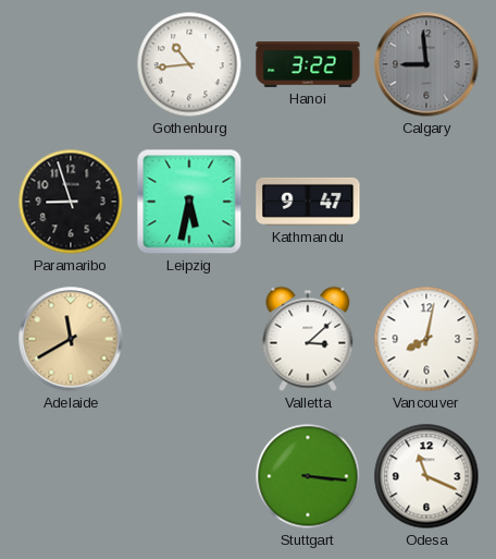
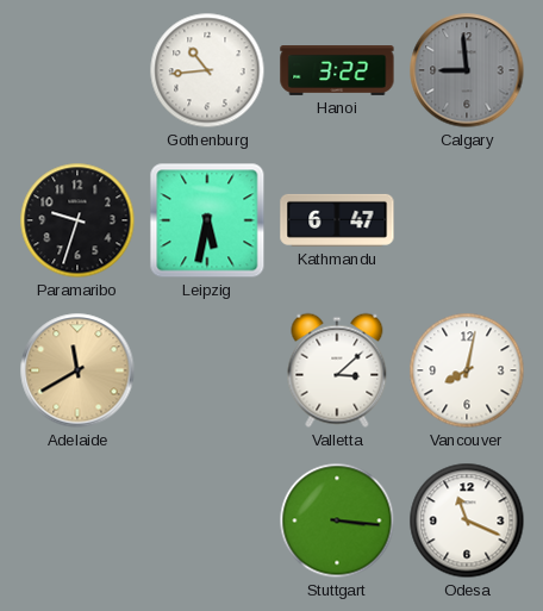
Paramaribo: 8:57 -> 9:33 (77, 220)
Kathmandu: 9:47 -> 6:47 (337, 220)
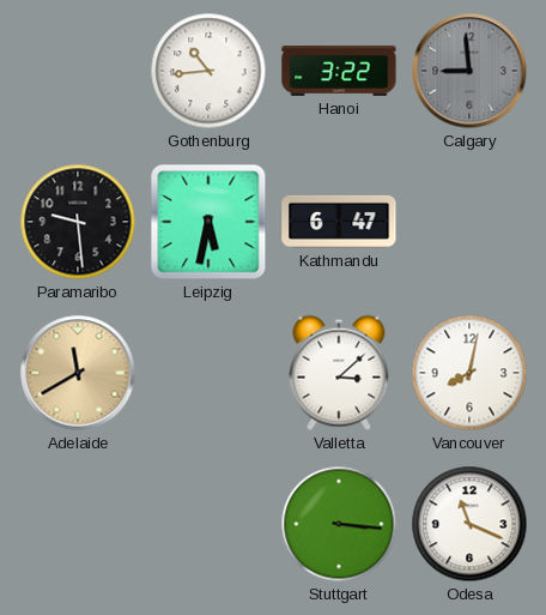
Paramaribo: 9:33 -> 9:29 (78, 222)
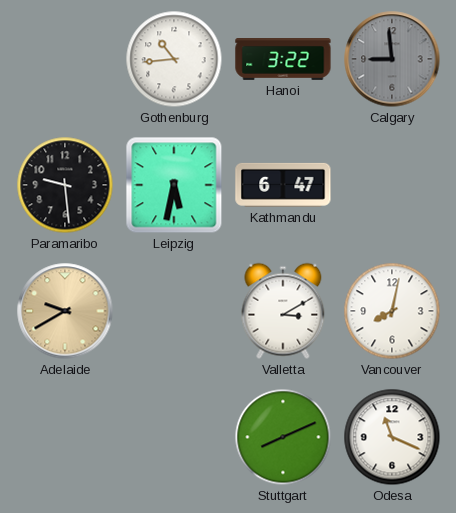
Adelaide: 11:40 -> 9:40 (65, 311)
Valletta: 3:08 -> 3:10 (283, 311)
Stuttgart: 3:16 -> 8:11 (283, 437)
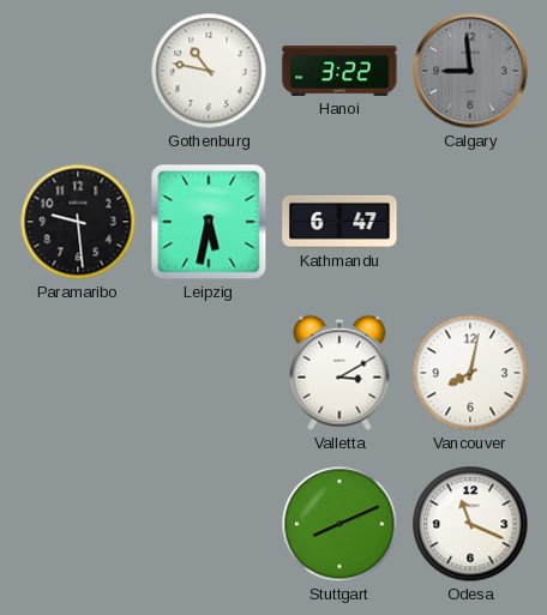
Gothenburg: 10:44 -> 10:47 (209, 71)
Adelaide: 9:40 -> none (65, 311)
